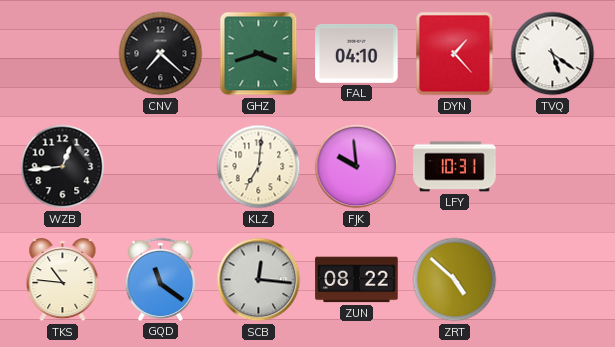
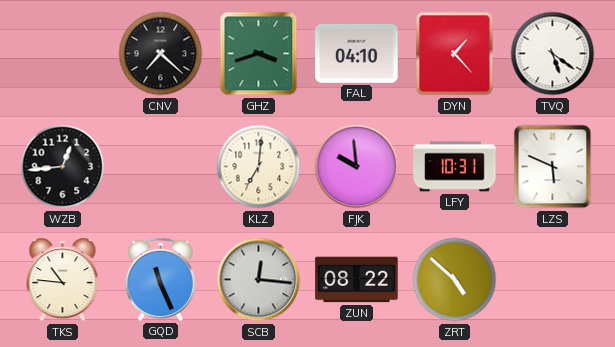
LZS: none -> 5:49 (553, 167)
GQD: 11:21 -> 11:26 (160, 279)
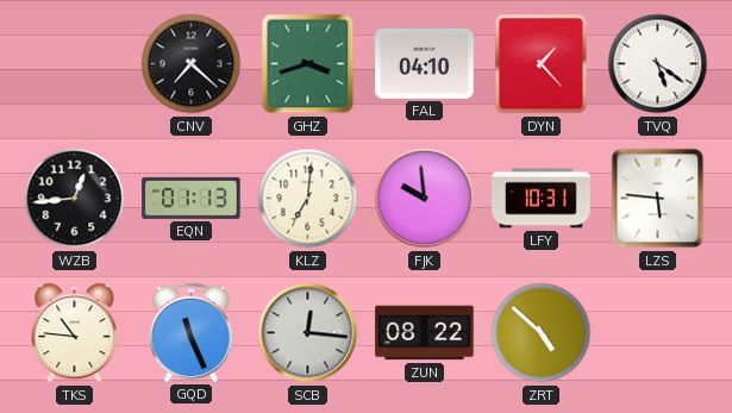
EQN: none -> 01:13 (192, 198)
LZS: 5:49 -> 5:46 (658, 199)
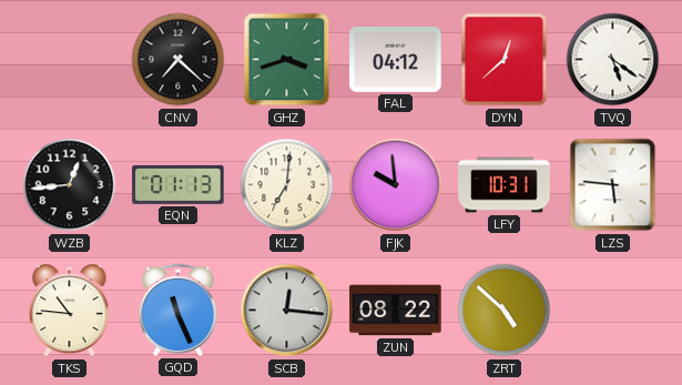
FAL: 04:10 -> 04:12 (396, 59)
DYN: 1:23 -> 12:38 (505, 60)
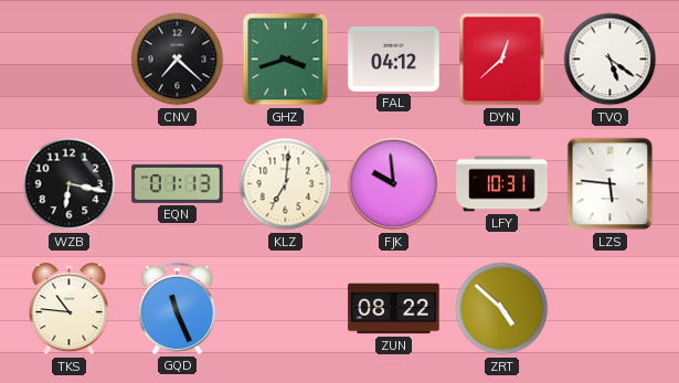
WZB: 12:44 -> 6:17 (70, 184)
SCB: 12:16 -> none (287, 311)
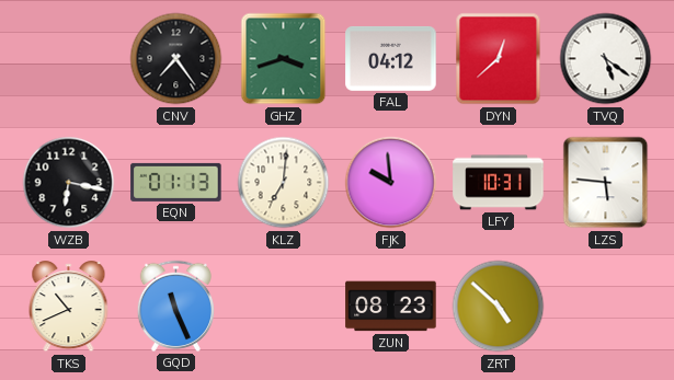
CNV: 7:22 -> 7:24 (176, 59)
TKS: 10:46 -> 10:41 (69, 307)
ZUN: 08:22 -> 08:23 (391, 307)
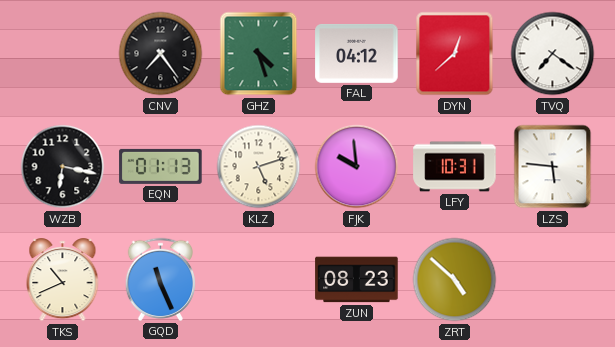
GHZ: 3:42 -> 4:27 (259, 54)
TVQ: 5:21 -> 7:21 (553, 54)
KLZ: 7:01 -> 5:12 (259, 167)
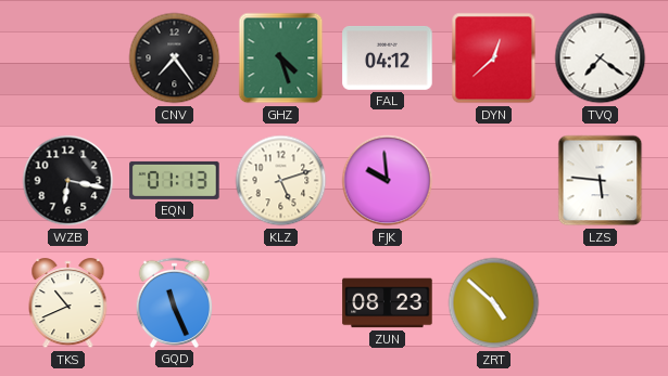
LFY: 10:31 -> none (455, 167)
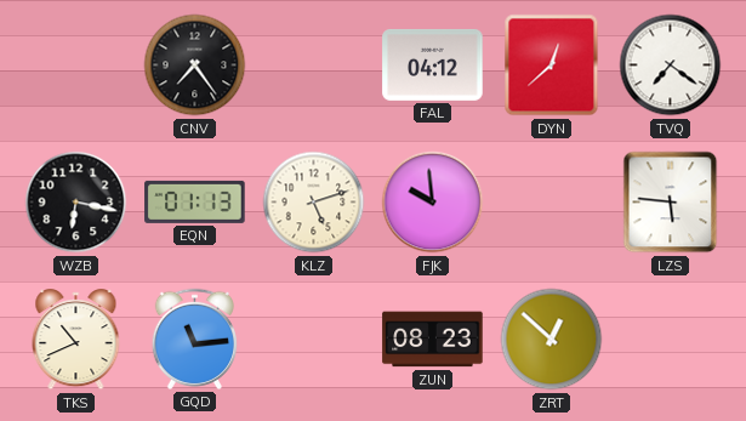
GHZ: 4:27 -> none (281, 59)
GQD: 11:26 -> 11:14 (194, 338)
ZRT: 4:52 -> 12:52 (552, 340)
